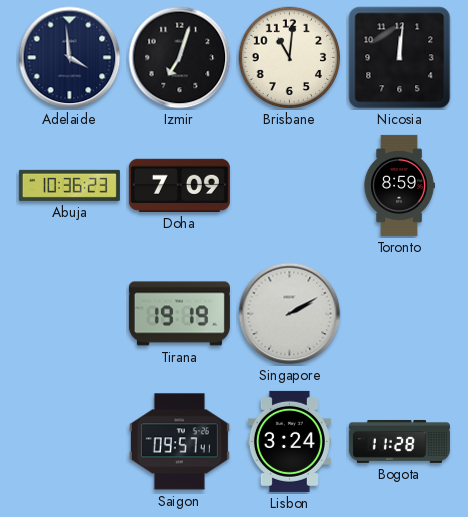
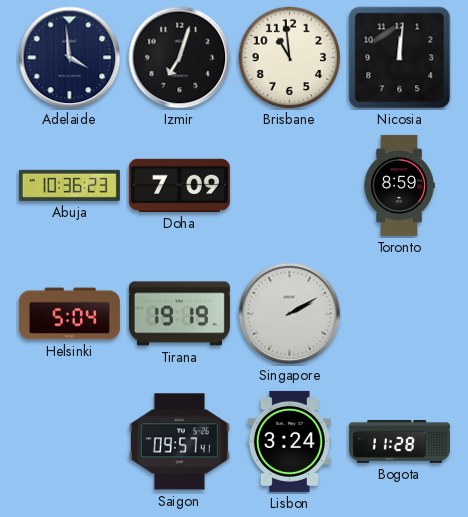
Brisbane: 11:01 -> 10:59 (290, 58)
Helsinki: none -> 5:04 (69, 314)
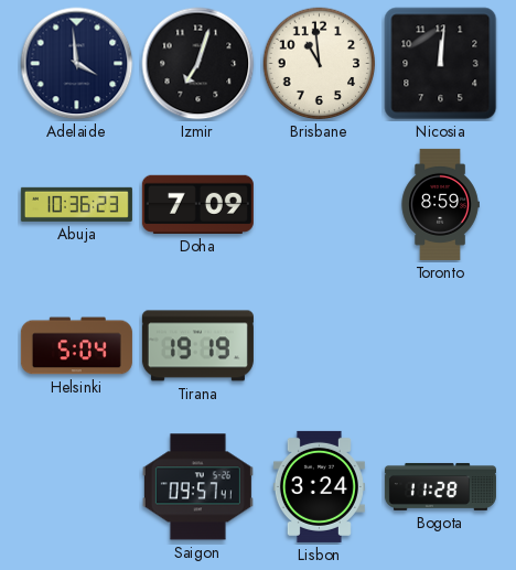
Singapore: 2:10 -> none (290, 314)
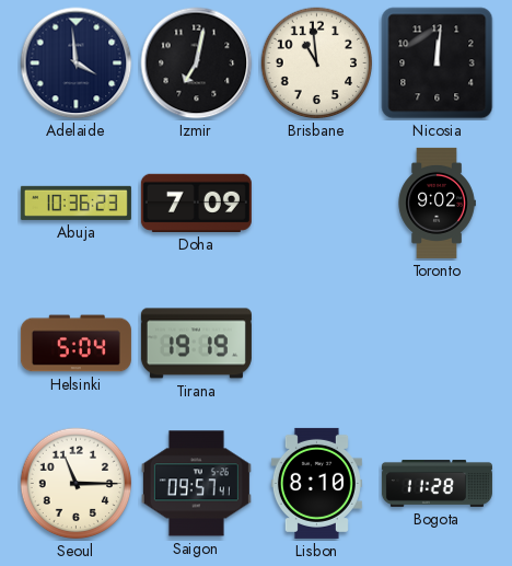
Izmir: 7:03 -> 7:02 (197, 63)
Toronto: 8:59 -> 9:02 (437, 203)
Seoul: none -> 11:15 (77, 484)
Lisbon: 3:24 -> 8:10 (316, 483)
